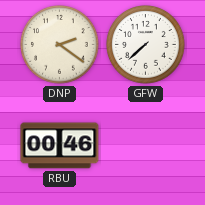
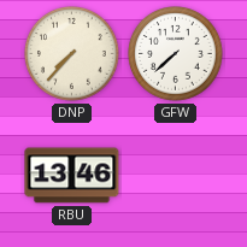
DNP: 2:21 -> 7:37 (72, 54)
RBU: 00:46 -> 13:46 (72, 176)
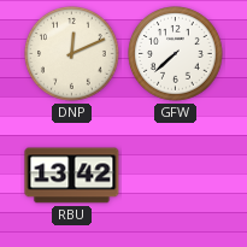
DNP: 7:37 -> 12:11 (72, 54)
RBU: 13:46 -> 13:42 (72, 176)
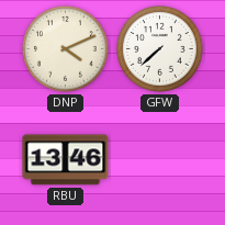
DNP: 12:11 -> 4:11 (66, 49)
RBU: 13:42 -> 13:46 (66, 160)
